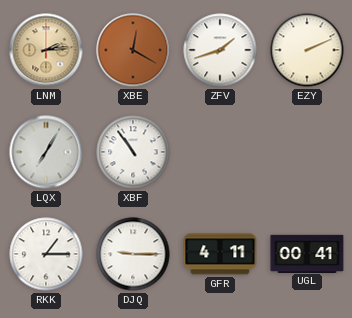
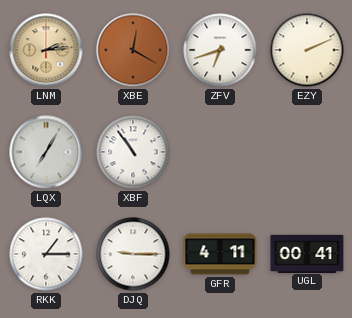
ZFV: 1:42 -> 6:42 (220, 50)
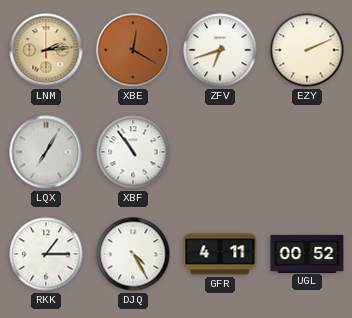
DJQ: 9:15 -> 4:25 (133, 254)
UGL: 00:41 -> 00:52 (307, 253)
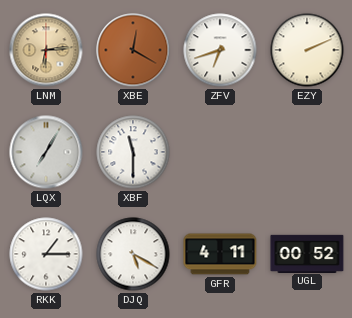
LNM: 2:14 -> 6:14 (46, 50)
XBF: 10:54 -> 11:30 (133, 152)
DJQ: 4:25 -> 5:20 (133, 254)
